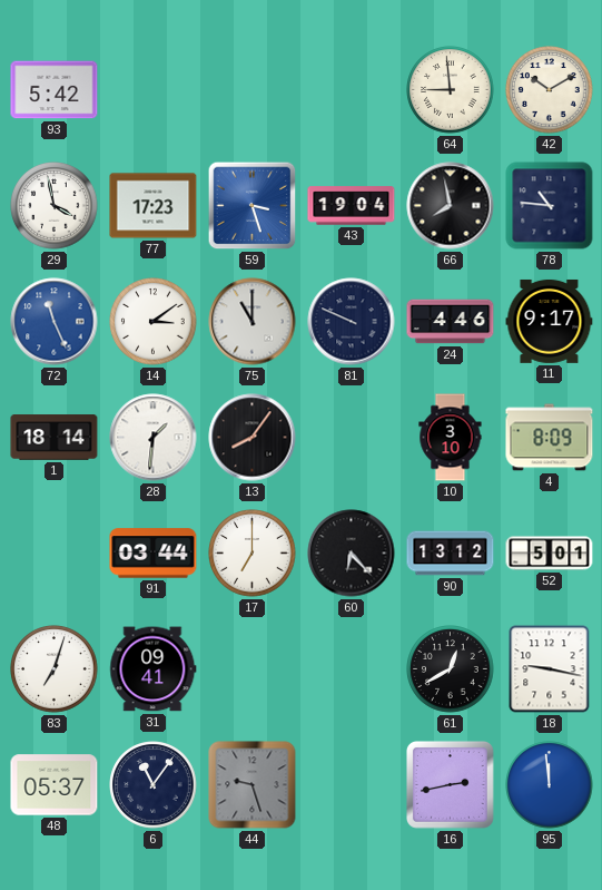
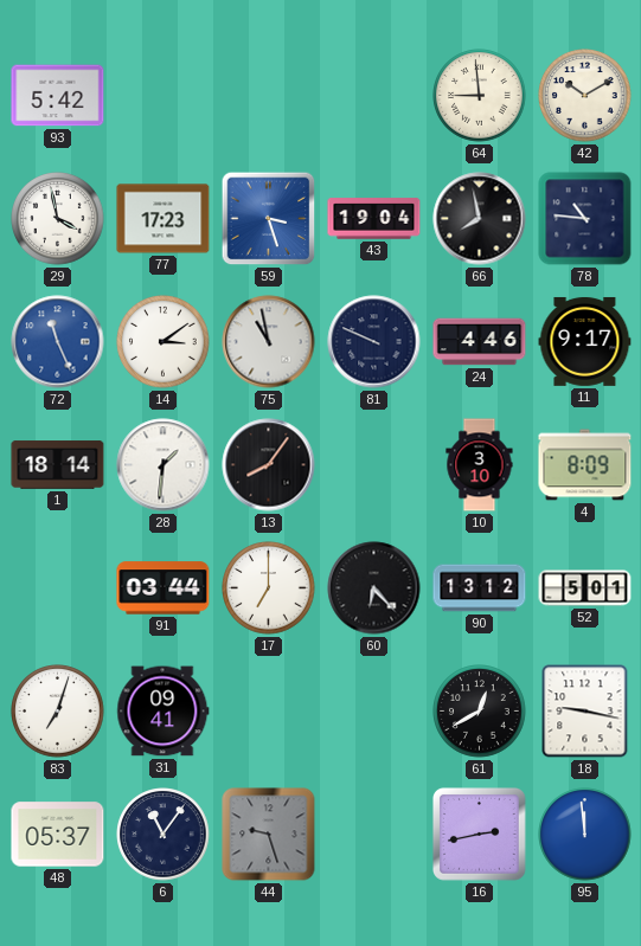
75: 11:00 -> 10:58 (269, 342)
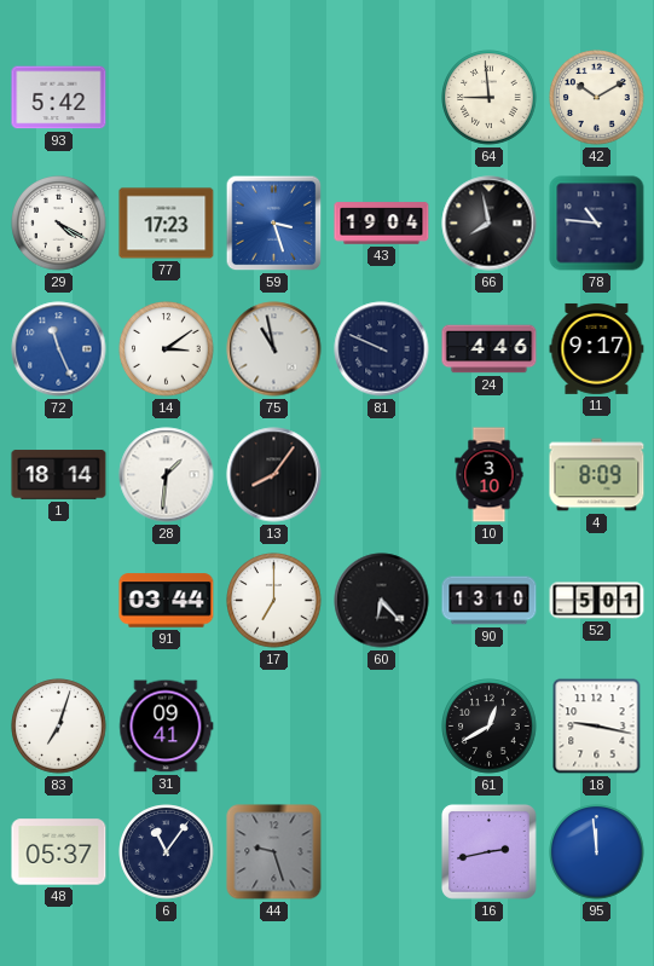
29: 3:58 -> 4:20 (59, 224)
90: 13:12 -> 13:10 (490, 601)
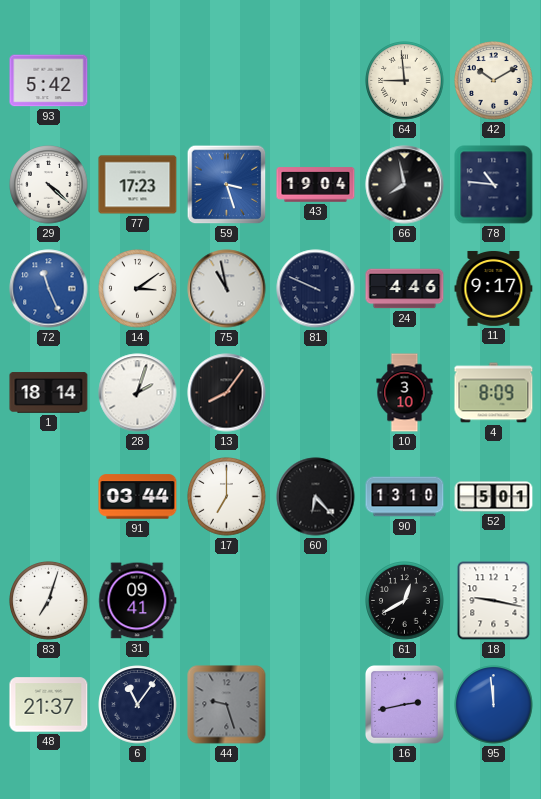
29: 4:20 -> 4:22 (49, 185)
28: 1:31 -> 2:03 (138, 393)
48: 05:37 -> 21:37 (49, 705)
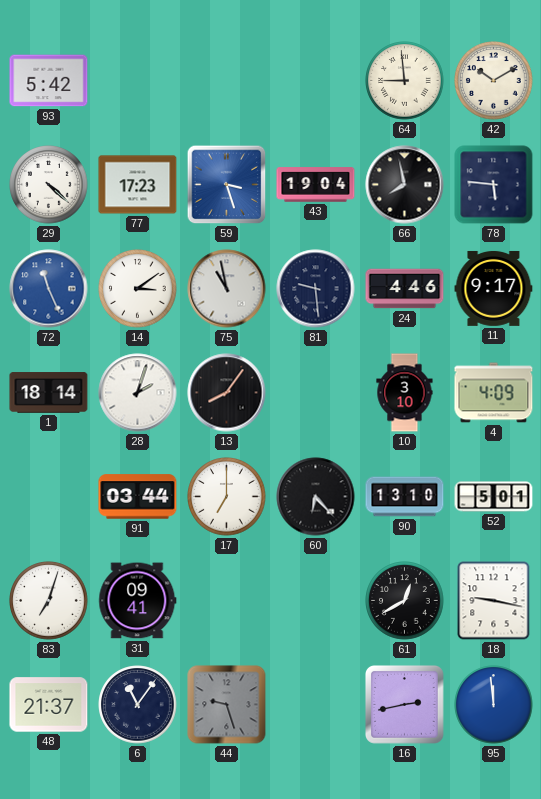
78: 10:46 -> 5:46 (494, 185)
81: 9:49 -> 9:29 (316, 289)
4: 8:09 -> 4:09 (494, 393)
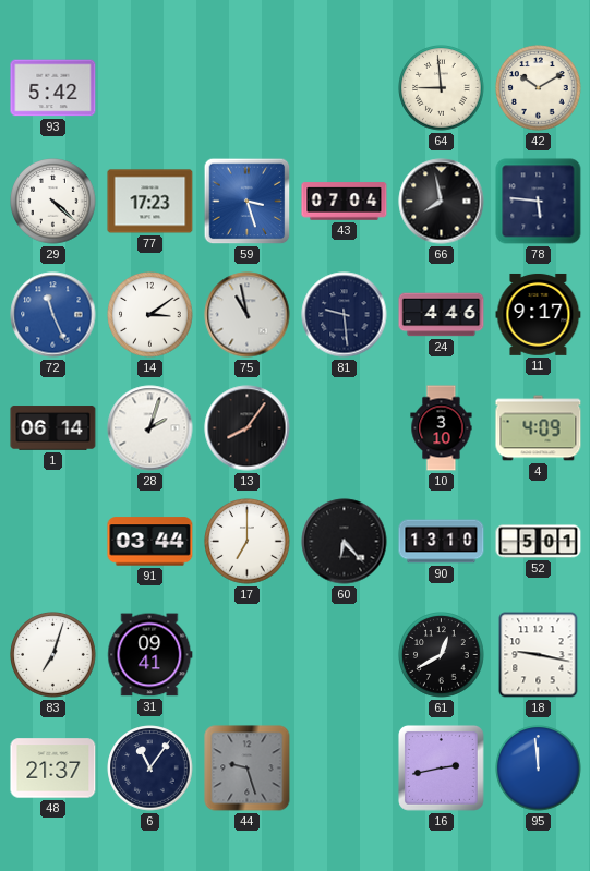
43: 19:04 -> 07:04 (345, 202)
1: 18:14 -> 06:14 (53, 428)
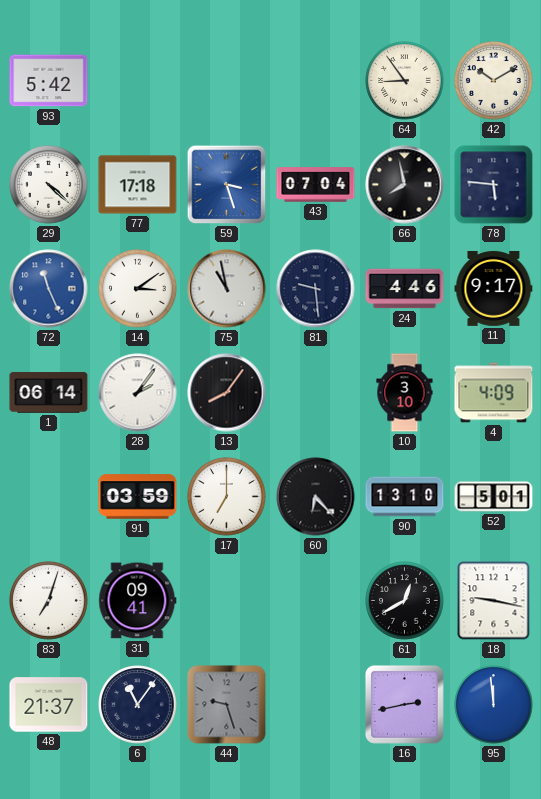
64: 8:59 -> 8:54 (405, 81)
77: 17:23 -> 17:18 (138, 185)
28: 2:03 -> 2:06 (138, 393)
91: 03:44 -> 03:59 (138, 497)
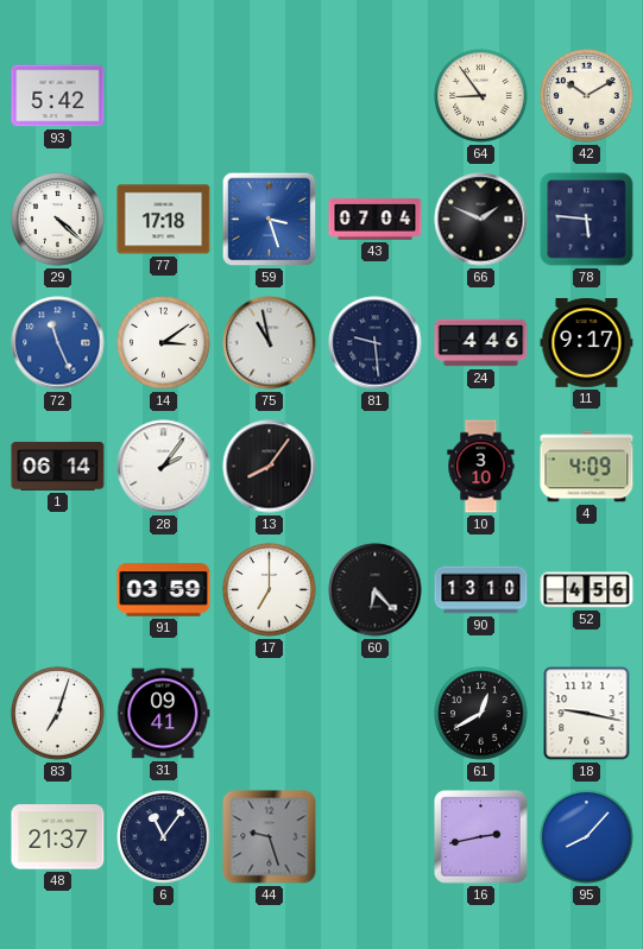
66: 7:58 -> 1:49 (481, 220)
52: 5:01 -> 4:56 (587, 590)
95: 11:59 -> 8:07 (587, 837)
